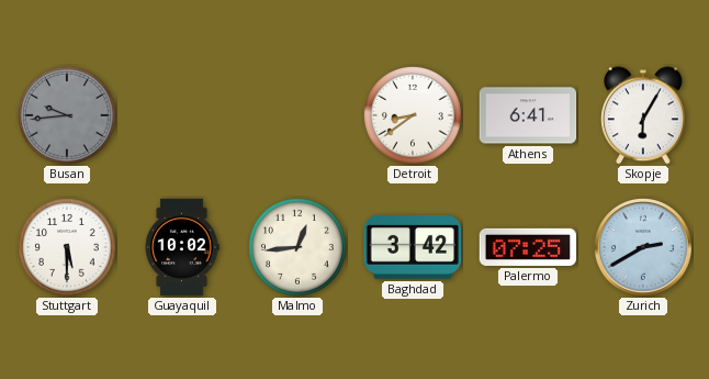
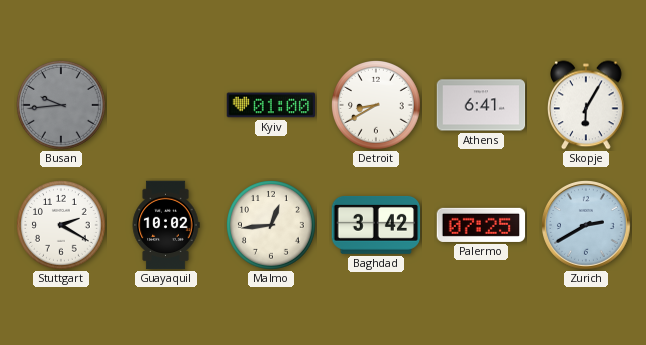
Kyiv: none -> 01:00 (271, 105)
Detroit: 8:39 -> 8:40 (377, 106)
Stuttgart: 5:30 -> 2:20 (62, 226)
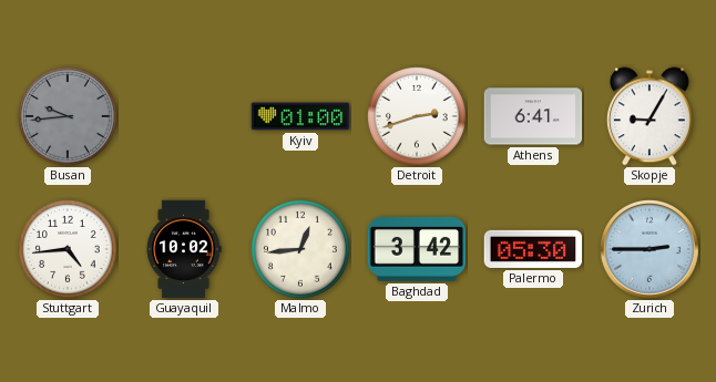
Detroit: 8:40 -> 2:42 (418, 117)
Skopje: 6:05 -> 9:05 (651, 116)
Stuttgart: 2:20 -> 4:44 (69, 250)
Palermo: 07:25 -> 05:30 (533, 249)
Zurich: 2:40 -> 2:45 (651, 250)
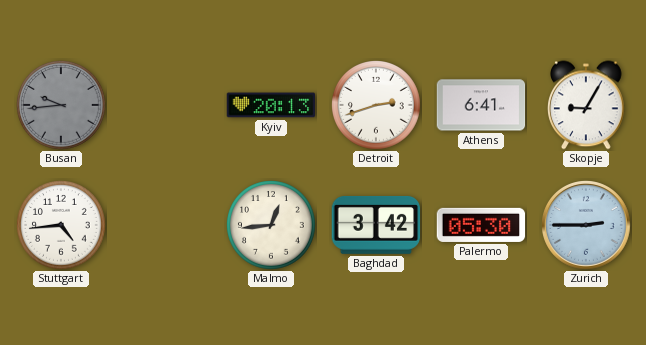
Kyiv: 01:00 -> 20:13 (271, 105)
Guayaquil: 10:02 -> none (184, 249)
